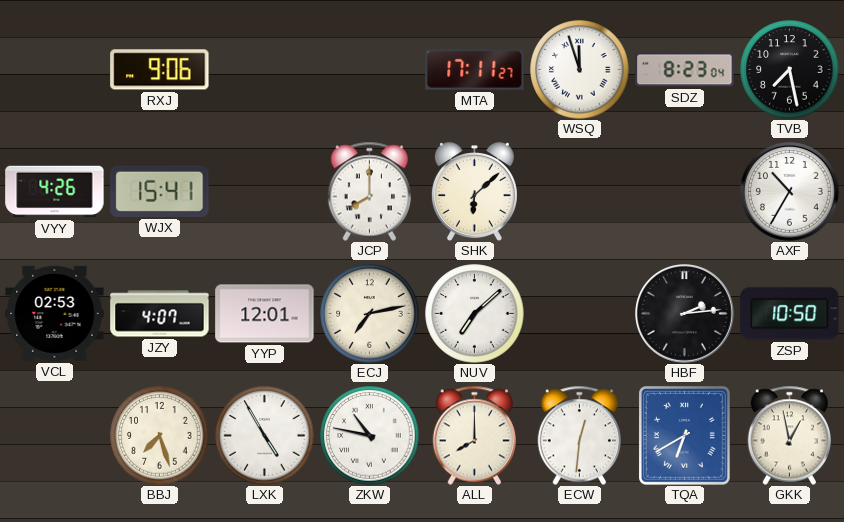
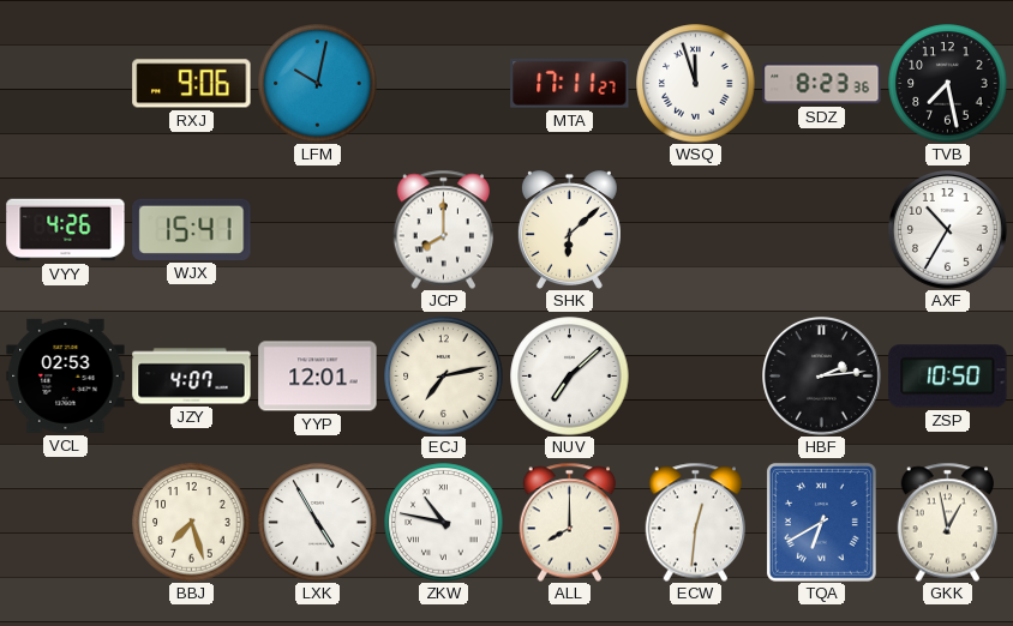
LFM: none -> 10:02 (318, 84)
SDZ: 8:23:04 -> 8:23:36 (822, 84)
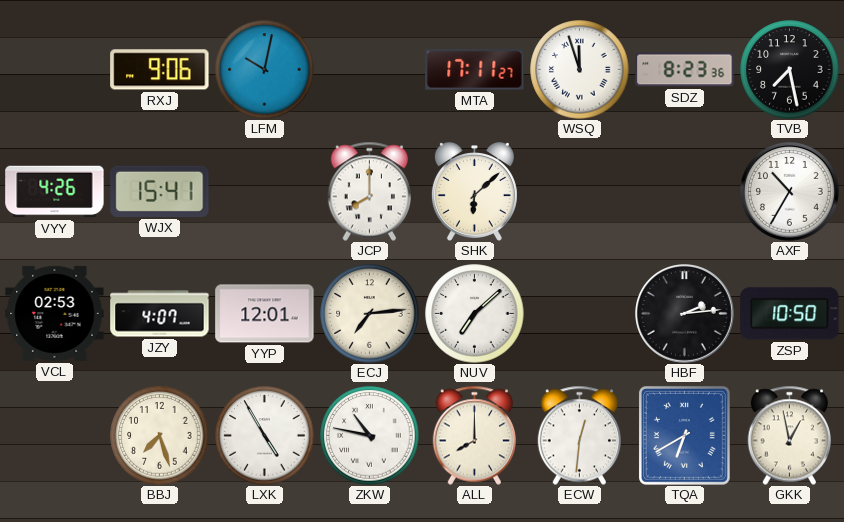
ECJ: 7:13 -> 7:14 (370, 314)
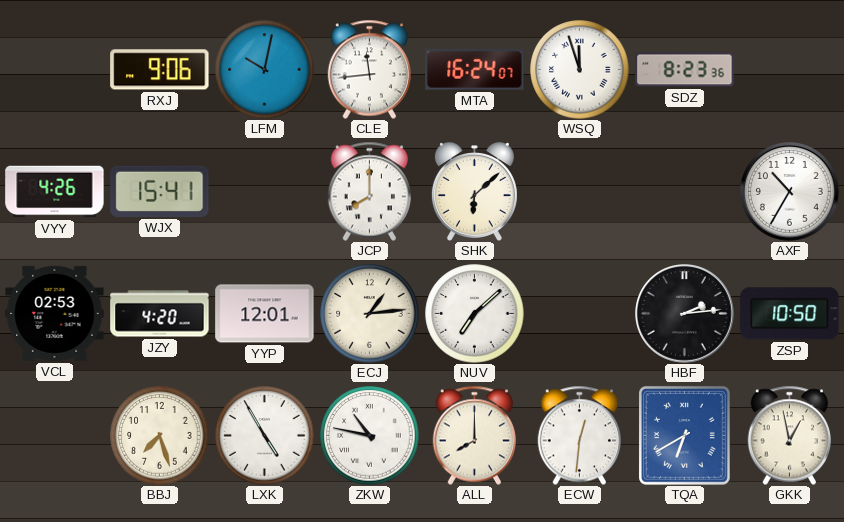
CLE: none -> 11:44 (369, 69)
MTA: 17:11 -> 16:24 (475, 70)
TVB: 7:28 -> none (790, 70)
JZY: 4:07 -> 4:20 (160, 314)
ECJ: 7:14 -> 1:14 (370, 314)
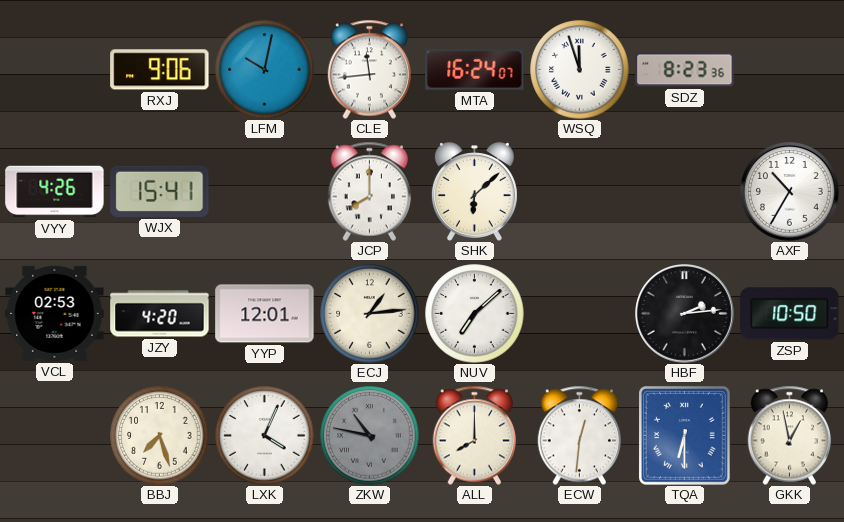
LXK: 4:55 -> 4:04 (265, 436)
ZKW dial: white -> grey (370, 436)
TQA: 6:40 -> 6:30 (684, 435)
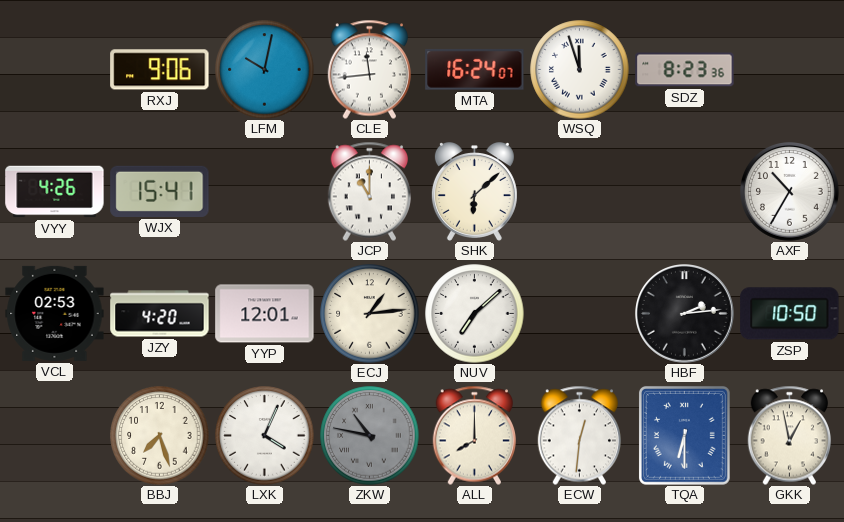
JCP: 8:00 -> 11:00 (369, 191)
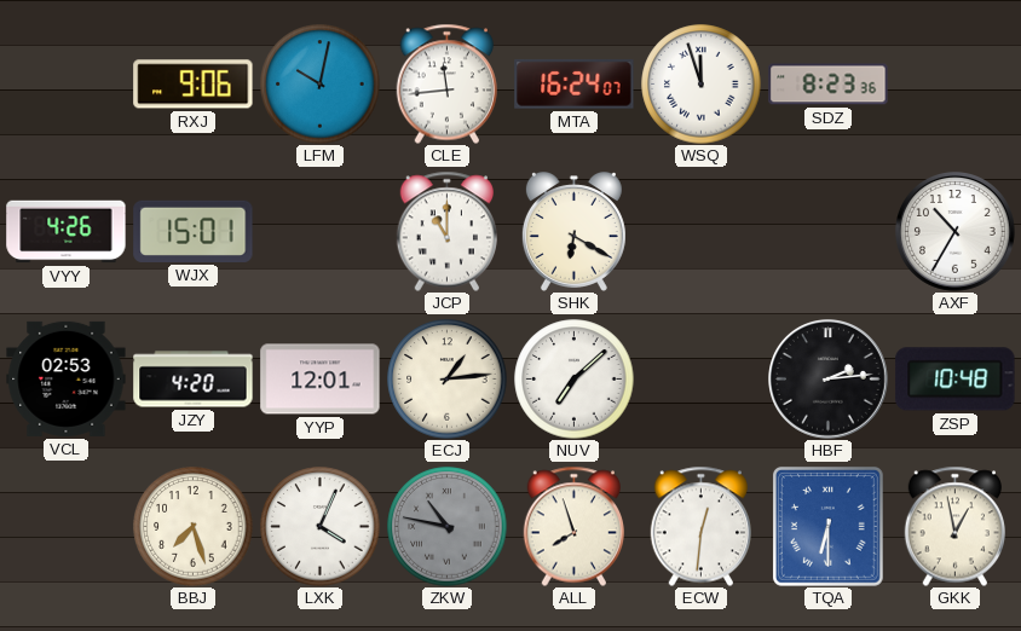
WJX: 15:41 -> 15:01 (194, 231)
SHK: 6:08 -> 6:20 (573, 232)
ZSP: 10:50 -> 10:48 (956, 380)
ALL: 8:00 -> 7:57 (573, 526)
